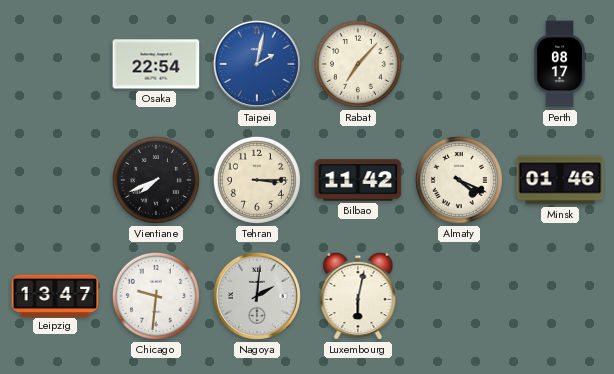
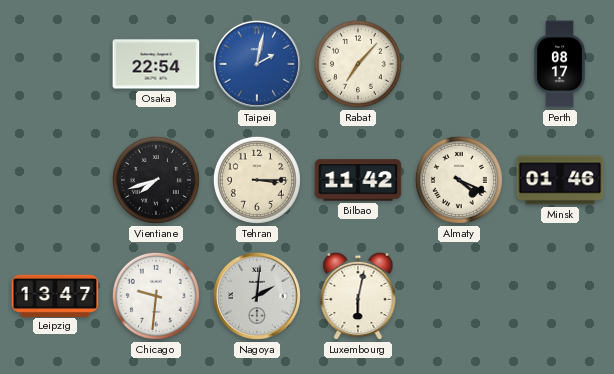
Vientiane: 7:41 -> 7:42 (156, 180)
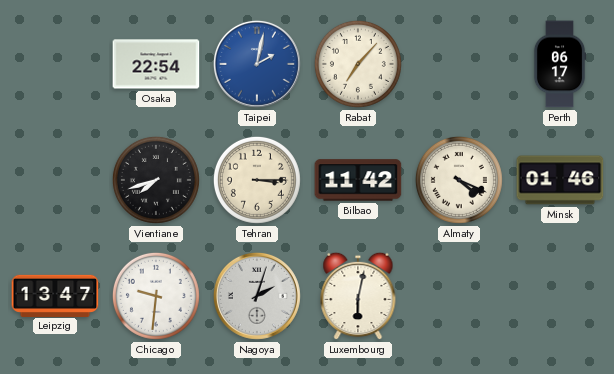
Perth: 08:17 -> 06:17 (560, 64)
Nagoya: 2:01 -> 2:03 (257, 296)
